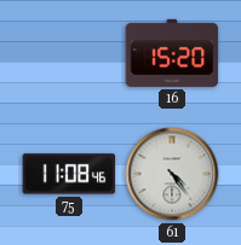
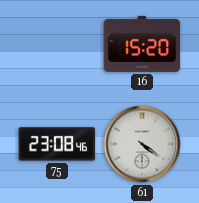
75: 11:08 -> 23:08 (57, 144)
61: 4:24 -> 4:21 (142, 144)
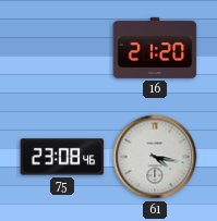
16: 15:20 -> 21:20 (155, 48)
61: 4:21 -> 4:17 (155, 157)
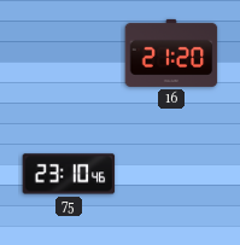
75: 23:08 -> 23:10 (69, 174)
61: 4:17 -> none (155, 157)
